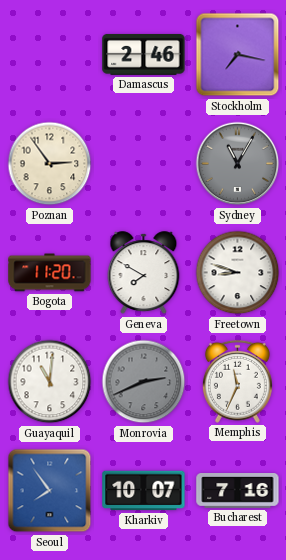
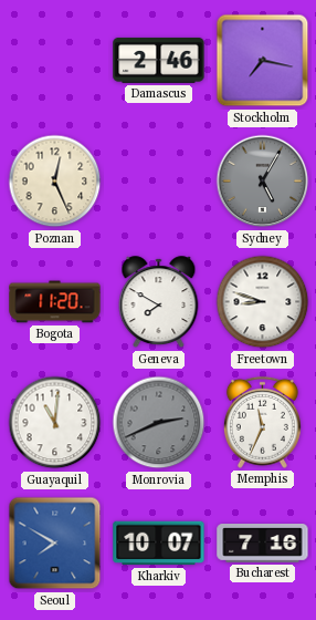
Poznan: 2:54 -> 12:26 (55, 182)
Sydney: 11:05 -> 5:05 (263, 182)
Seoul: 7:54 -> 7:50 (55, 544)
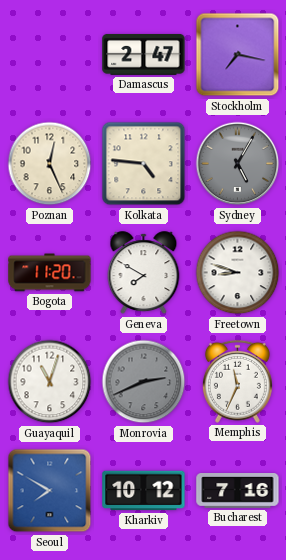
Damascus: 2:46 -> 2:47 (144, 54)
Kolkata: none -> 4:46 (144, 164)
Guayaquil: 11:01 -> 11:03 (50, 382)
Kharkiv: 10:07 -> 10:12 (144, 491)
